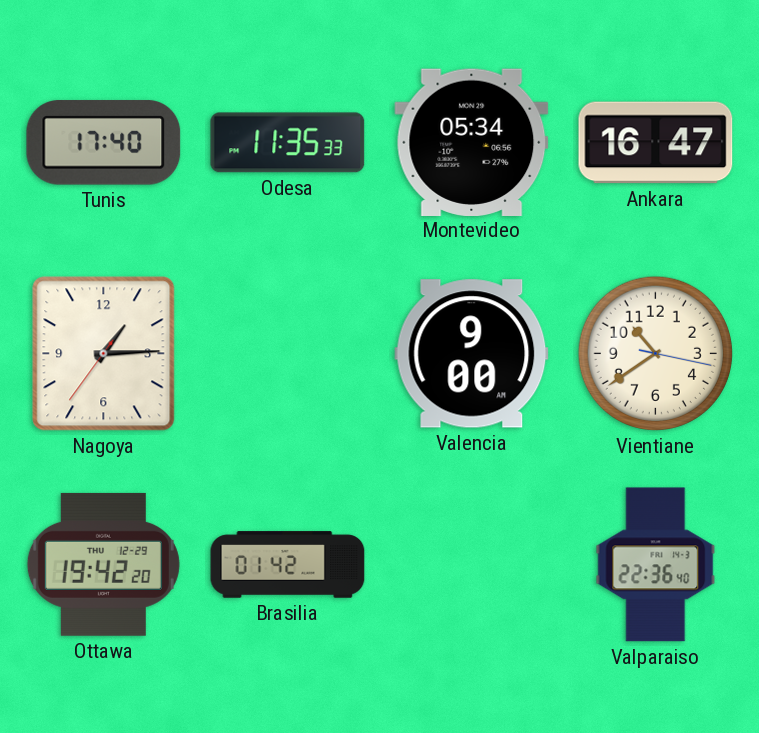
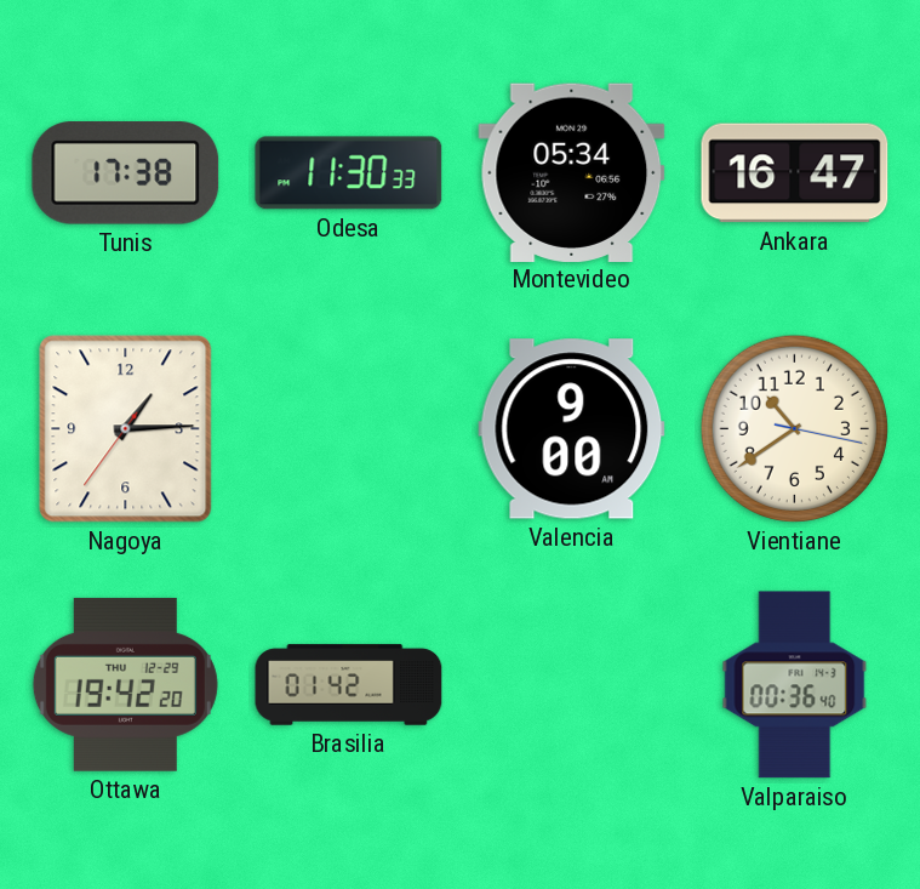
Tunis: 17:40 -> 17:38 (126, 173)
Odesa: 11:35 -> 11:30 (349, 173)
Valparaiso: 22:36 -> 00:36 (795, 685)
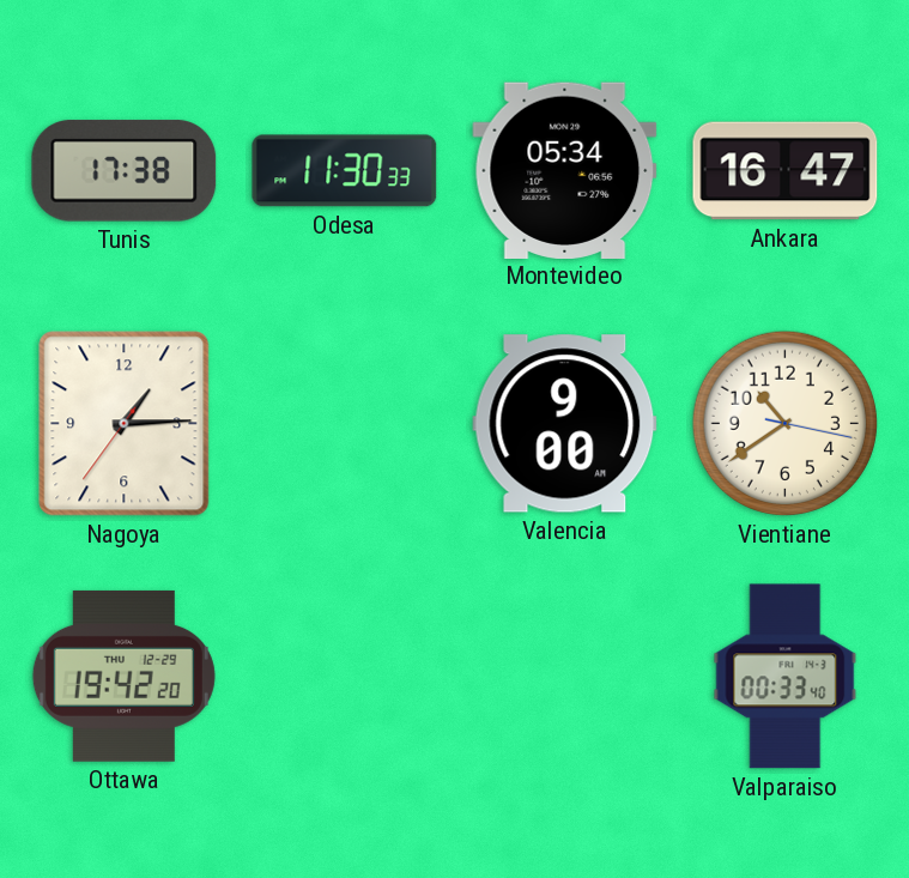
Brasilia: 01:42 -> none (349, 685)
Valparaiso: 00:36 -> 00:33 (786, 677)
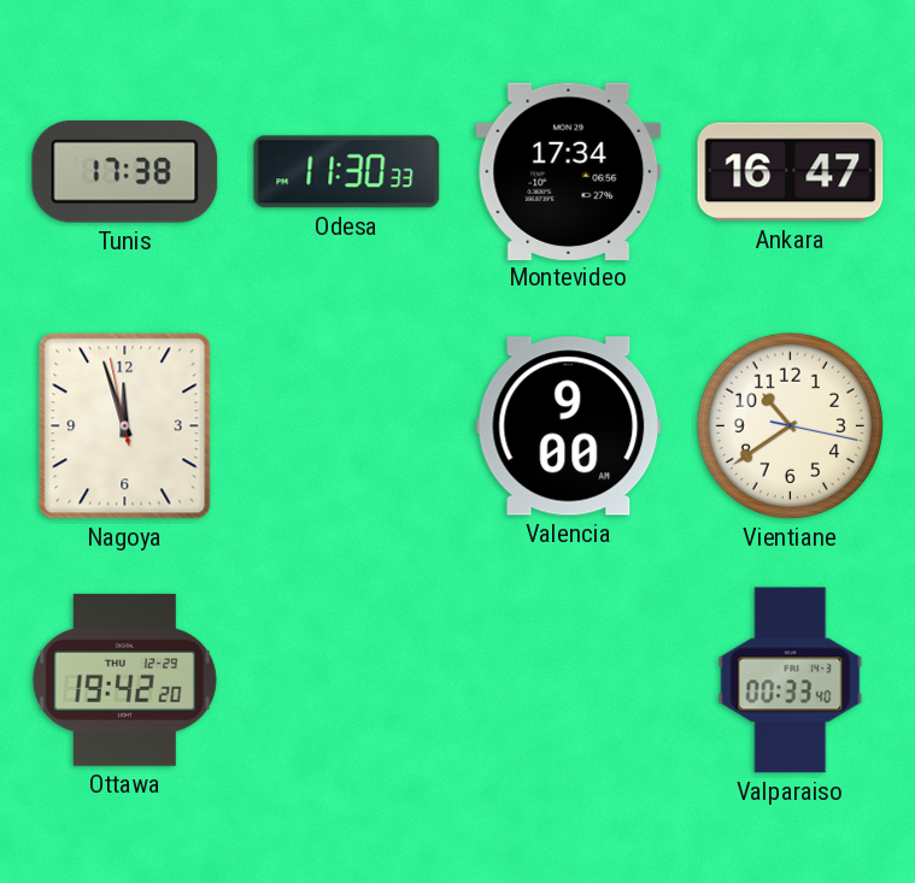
Montevideo: 05:34 -> 17:34 (569, 171)
Nagoya: 1:14 -> 11:56 (125, 426)
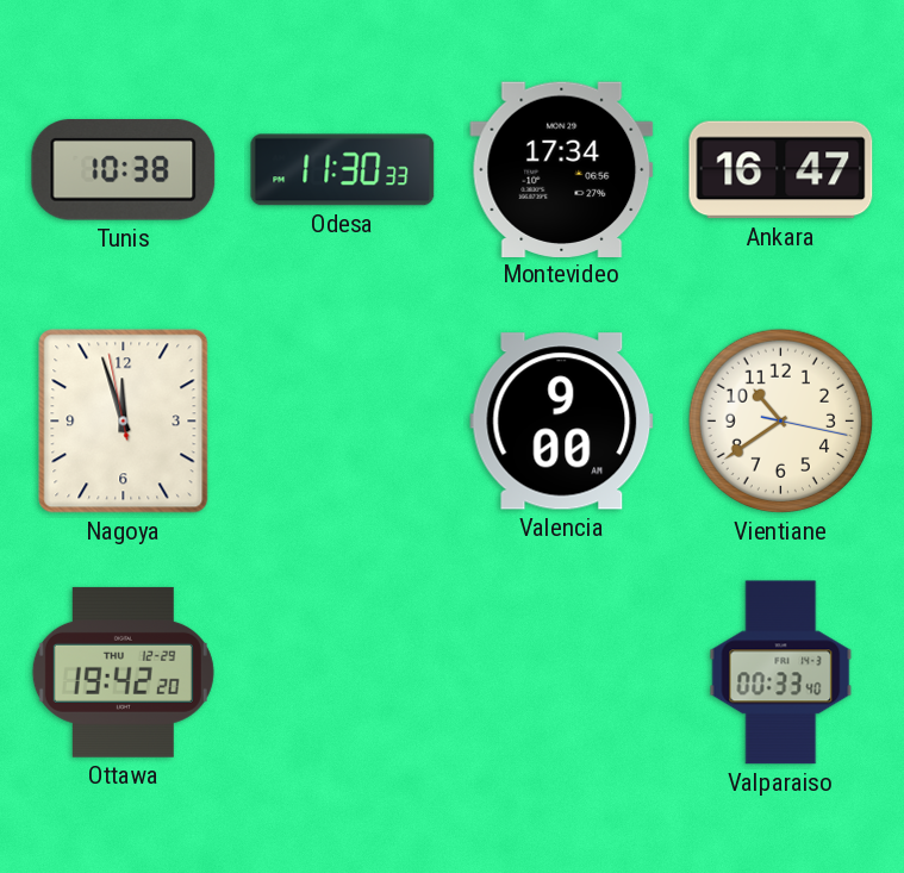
Tunis: 17:38 -> 10:38 (124, 170)
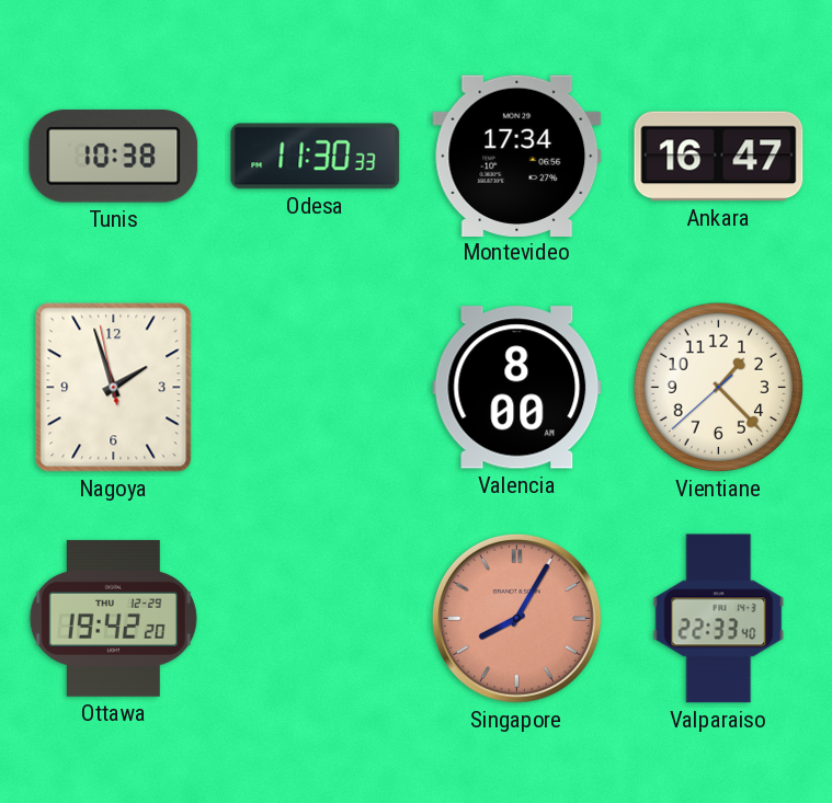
Nagoya: 11:56 -> 1:56 (114, 388)
Valencia: 9:00 -> 8:00 (517, 388)
Vientiane: 10:39 -> 1:22 (718, 387)
Singapore: none -> 8:05 (516, 618)
Valparaiso: 00:33 -> 22:33 (719, 619)
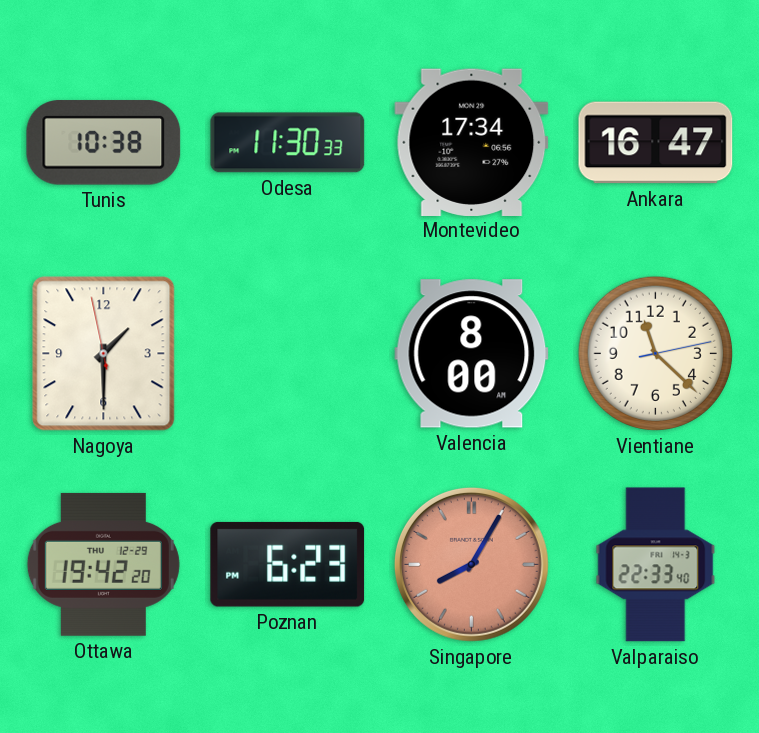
Nagoya: 1:56 -> 1:29 (104, 354)
Vientiane: 1:22 -> 11:22 (655, 353)
Poznan: none -> 6:23 (288, 564)
